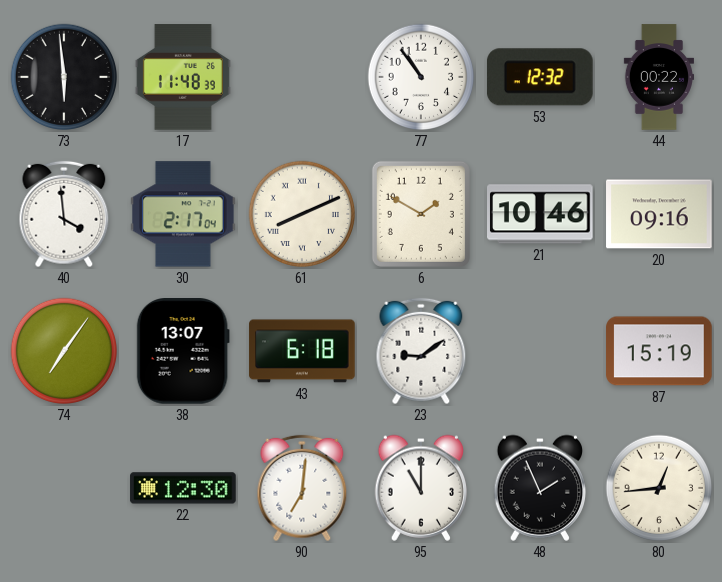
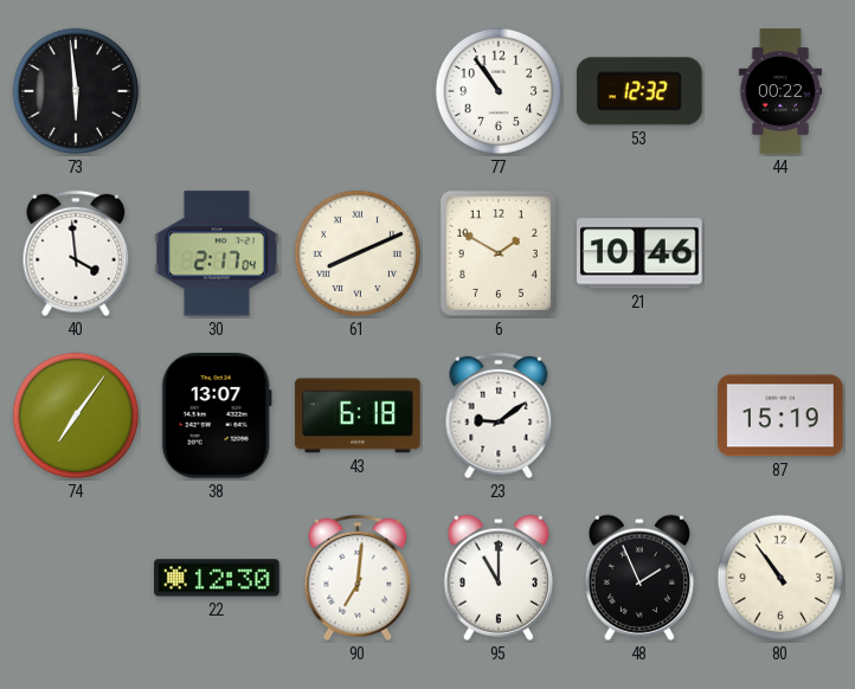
17: 11:48 -> none (183, 77)
20: 09:16 -> none (659, 214)
80: 12:44 -> 10:54 (780, 578)
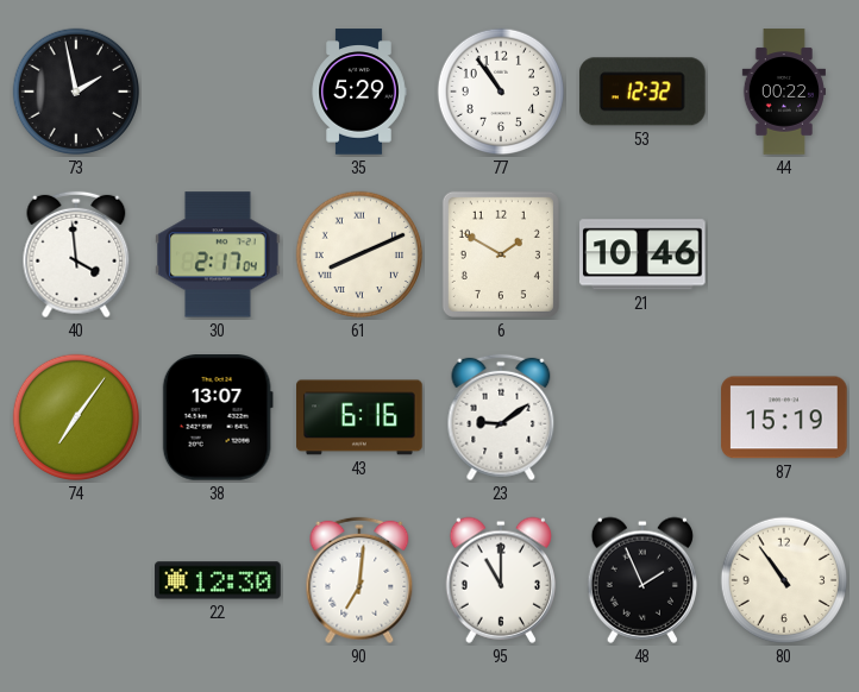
73: 5:59 -> 1:58 (76, 92)
35: none -> 5:29 (359, 92)
43: 6:18 -> 6:16 (359, 417)
